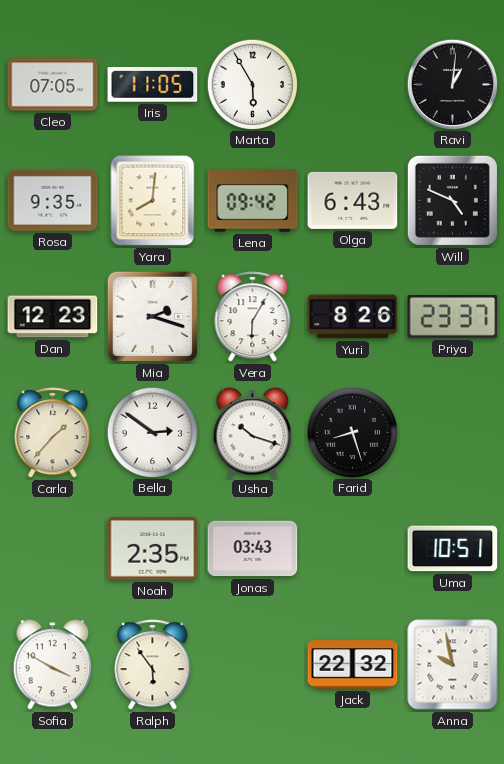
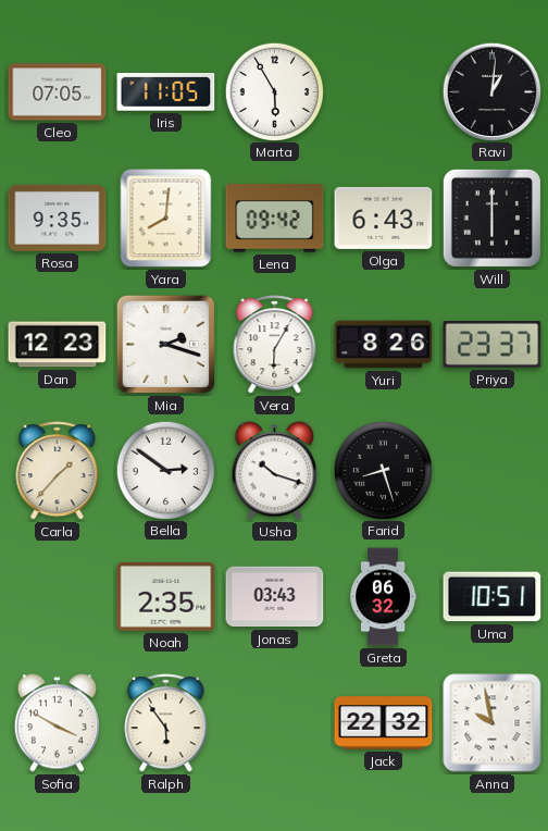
Will: 4:49 -> 6:00 (491, 218)
Greta: none -> 06:32 (384, 597)
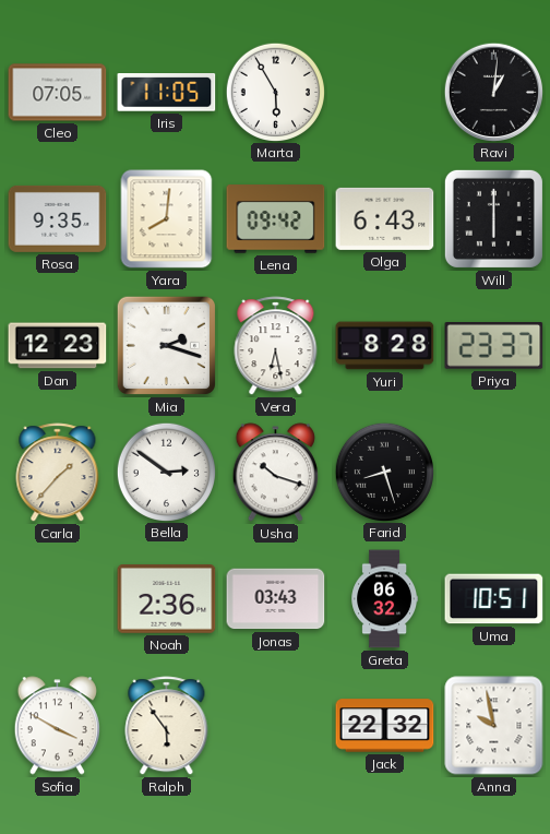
Vera: 6:05 -> 6:28 (276, 346)
Yuri: 8:26 -> 8:28 (385, 346)
Noah: 2:35 -> 2:36 (167, 599)
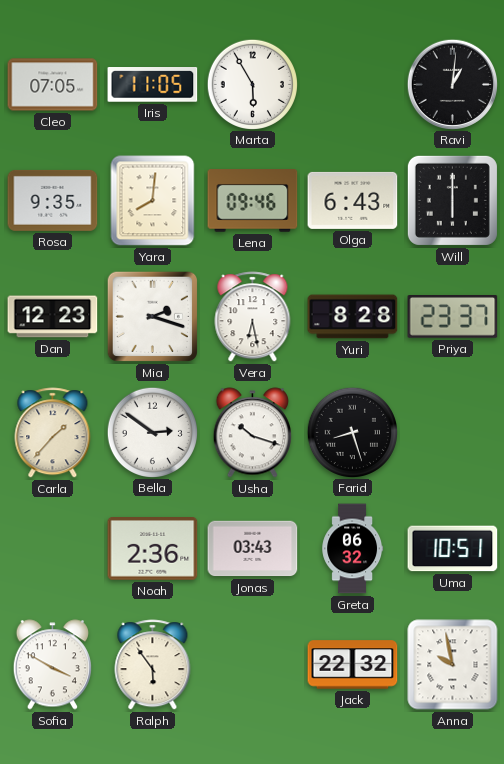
Lena: 09:42 -> 09:46 (253, 201)
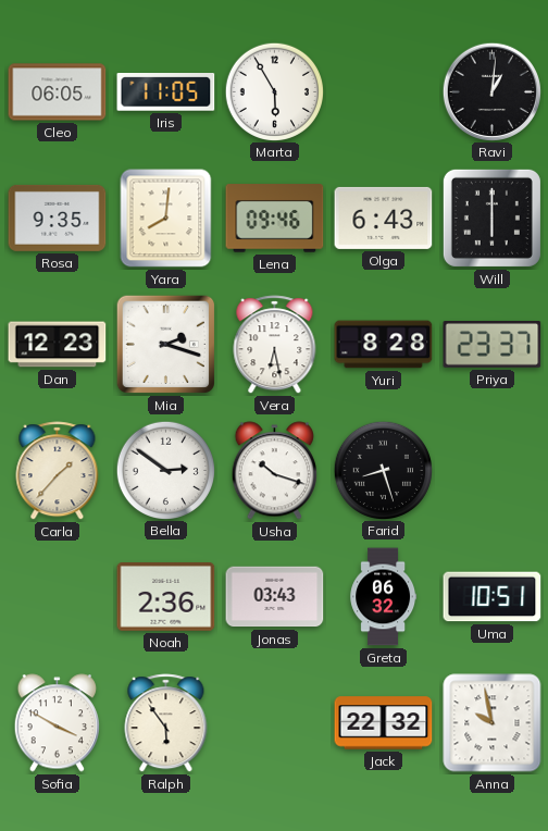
Cleo: 07:05 -> 06:05 (58, 92)
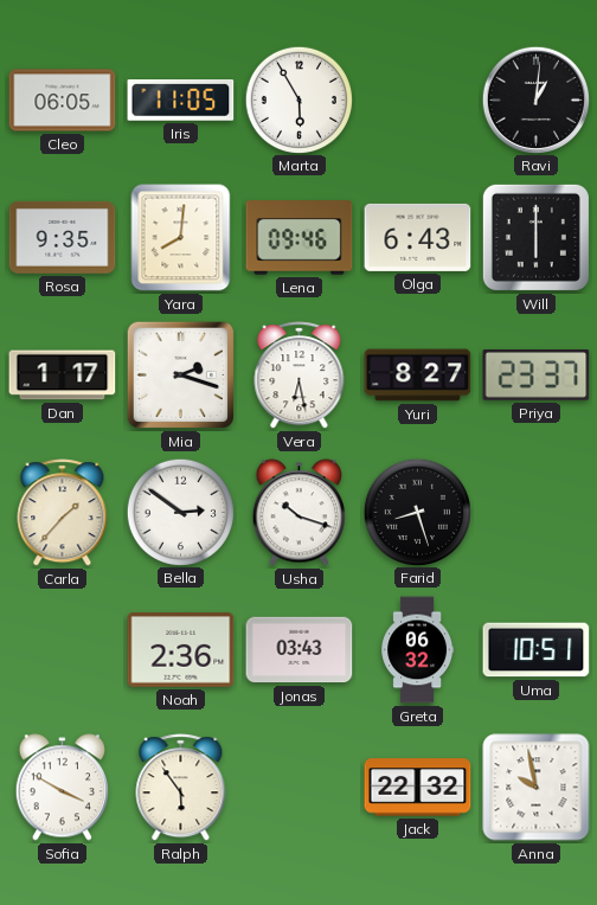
Dan: 12:23 -> 1:17 (63, 376)
Yuri: 8:28 -> 8:27 (418, 376)
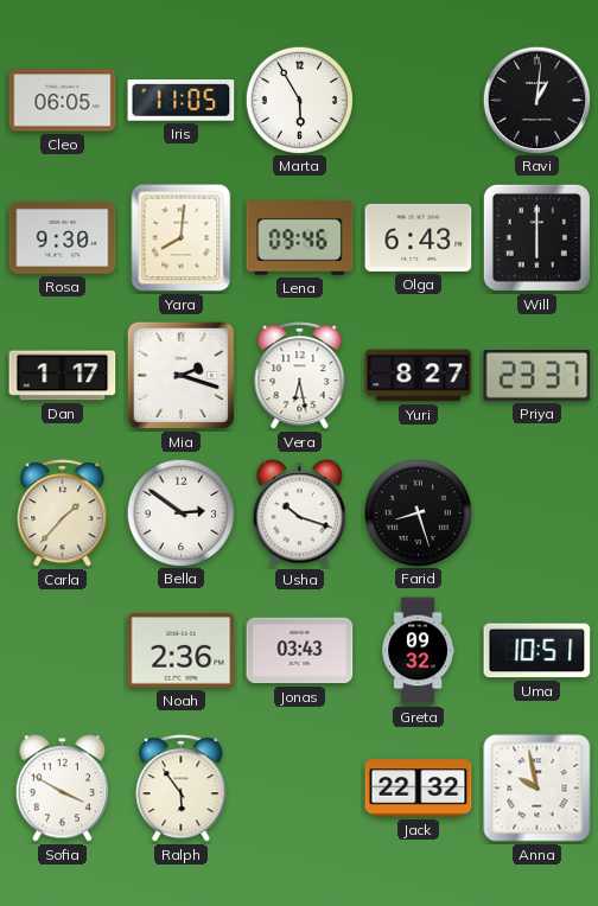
Rosa: 9:35 -> 9:30 (63, 237)
Greta: 06:32 -> 09:32 (419, 651)
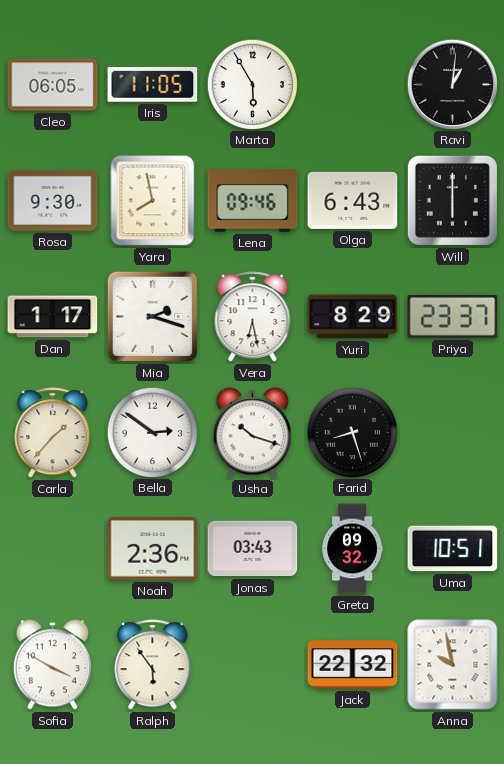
Yara: 8:01 -> 7:58 (153, 201)
Yuri: 8:27 -> 8:29 (353, 317)
